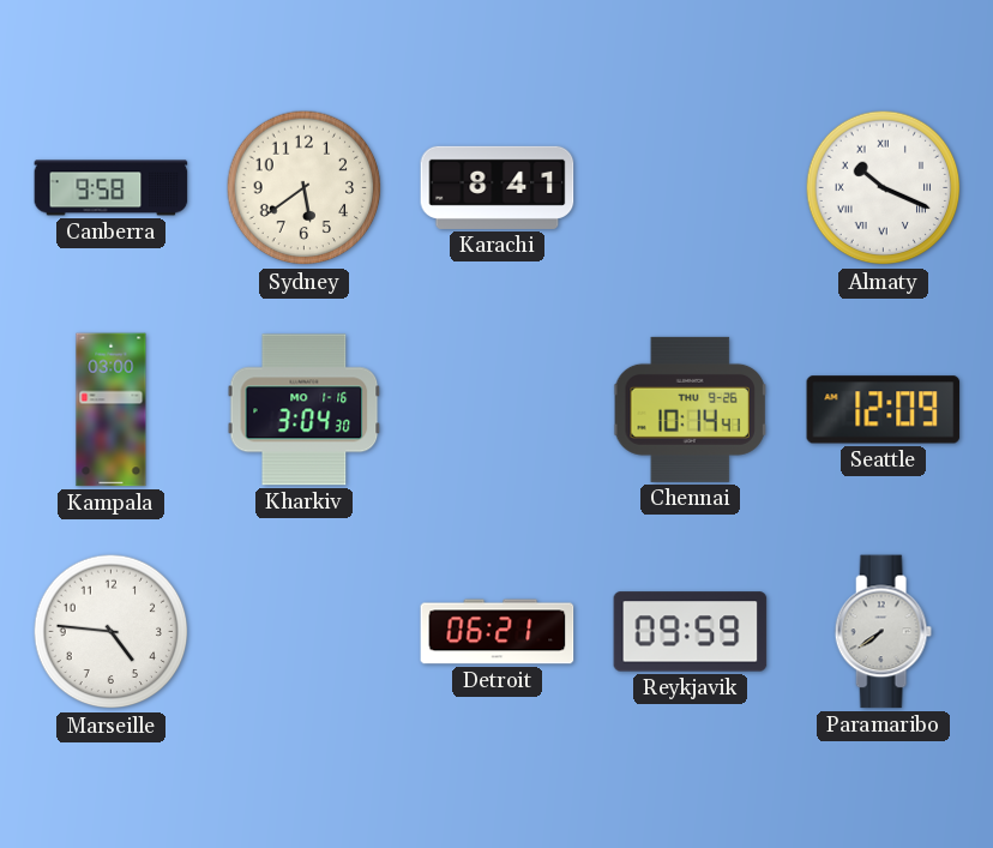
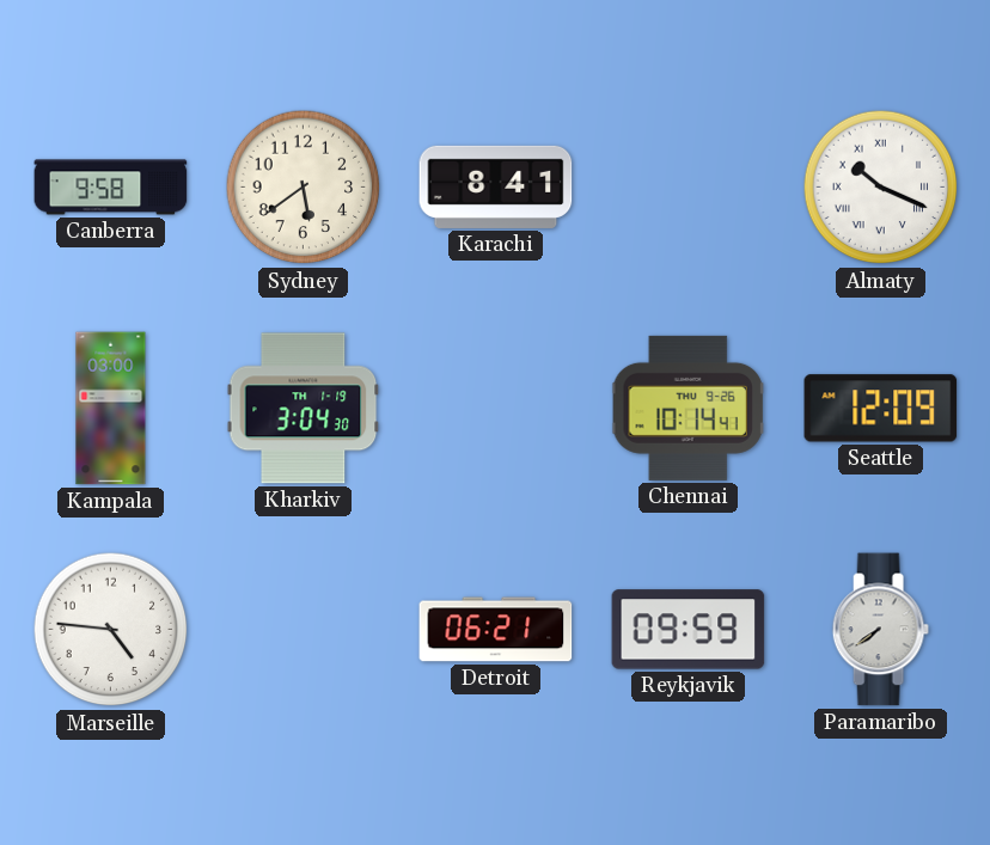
Kharkiv date: MO 1-16 -> TH 1-19 (304, 409)
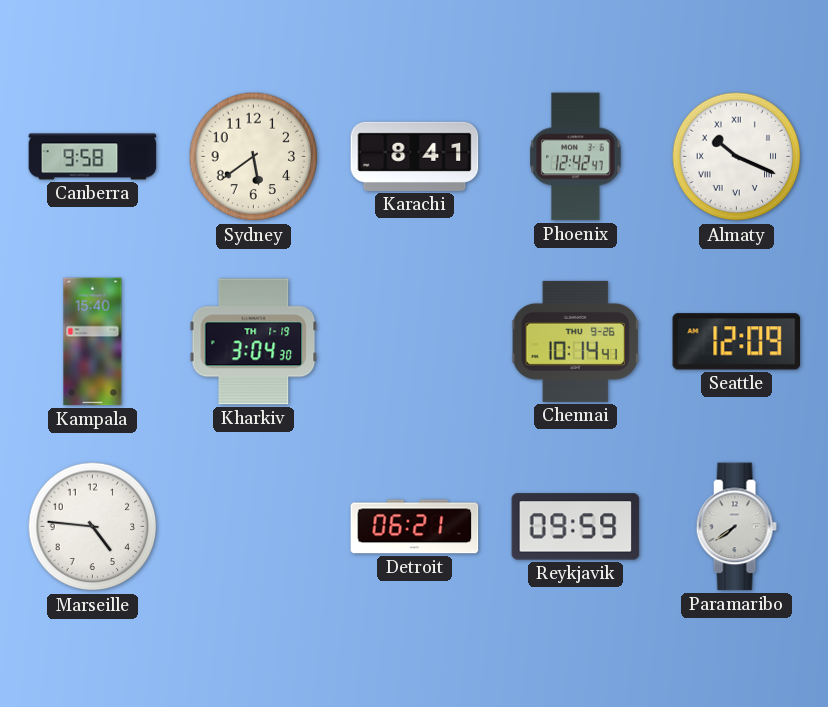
Phoenix: none -> 12:42 (576, 157)
Kampala: 03:00 -> 15:40 (93, 342)
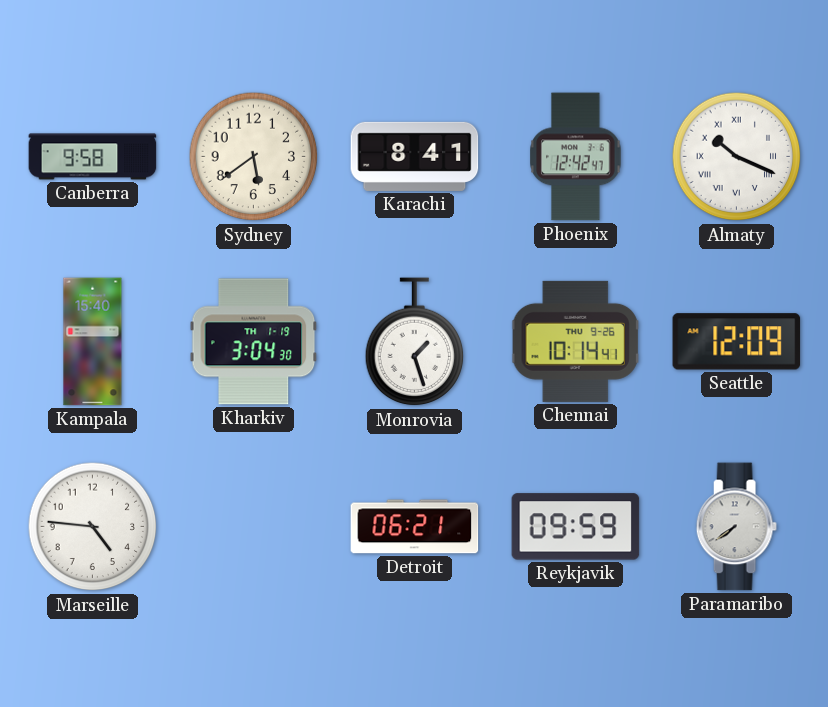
Monrovia: none -> 1:27 (415, 342)
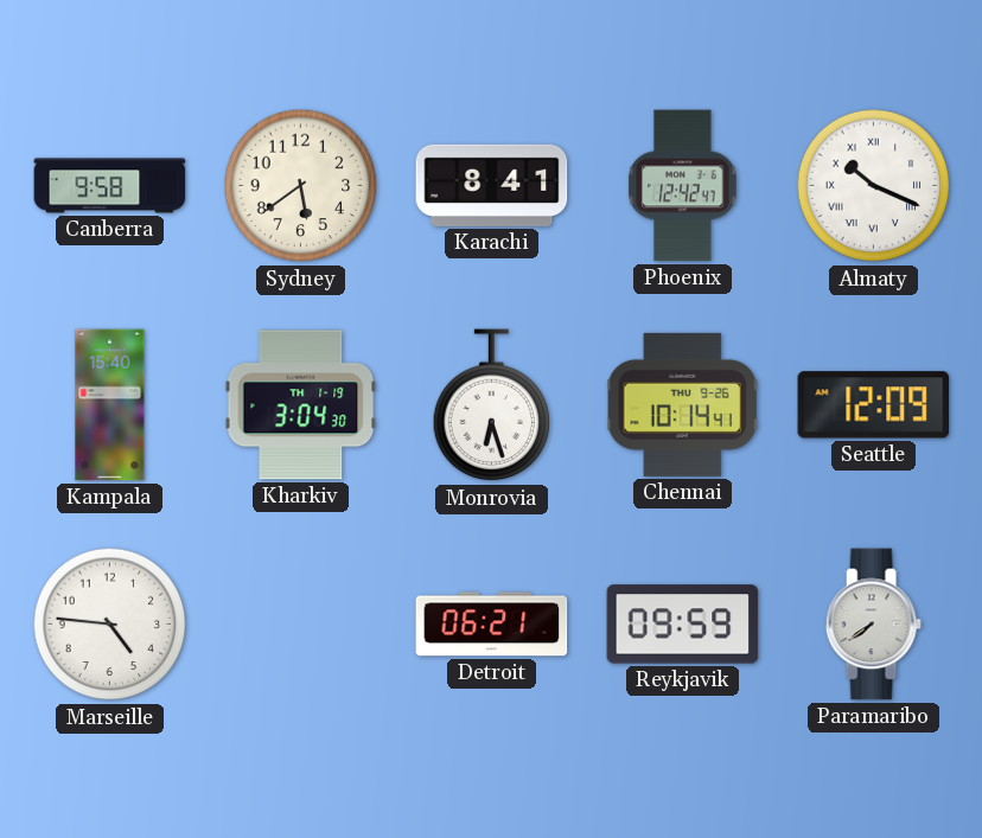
Monrovia: 1:27 -> 6:27 (492, 405)
